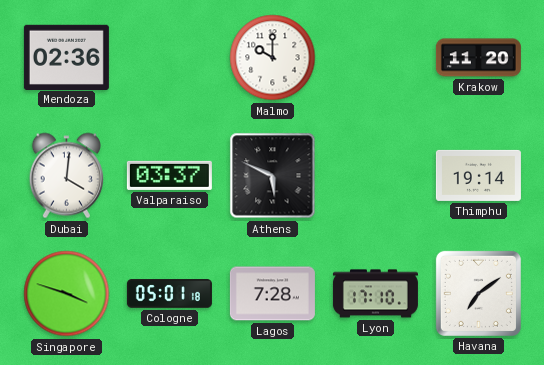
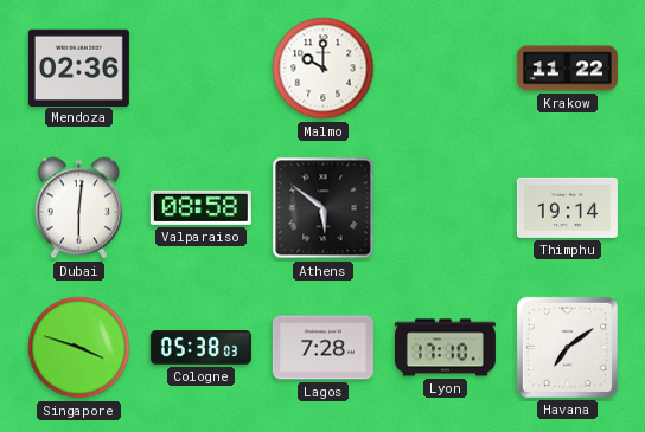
Krakow: 11:20 -> 11:22 (567, 69)
Dubai: 4:01 -> 6:01 (78, 208)
Valparaiso: 03:37 -> 08:58 (200, 207)
Athens: 5:49 -> 5:51 (324, 208)
Cologne: 05:01 -> 05:38 (200, 348)
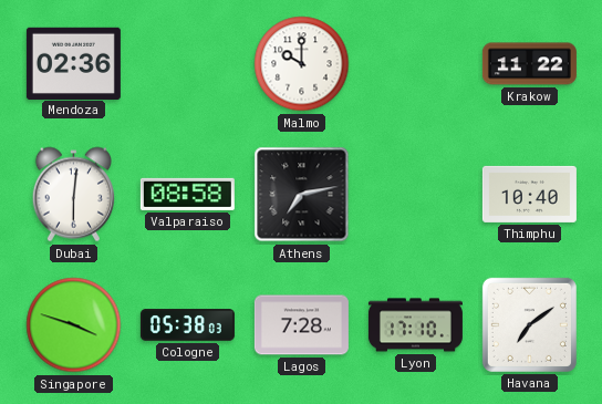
Athens: 5:51 -> 7:13 (302, 195)
Thimphu: 19:14 -> 10:40 (529, 194)
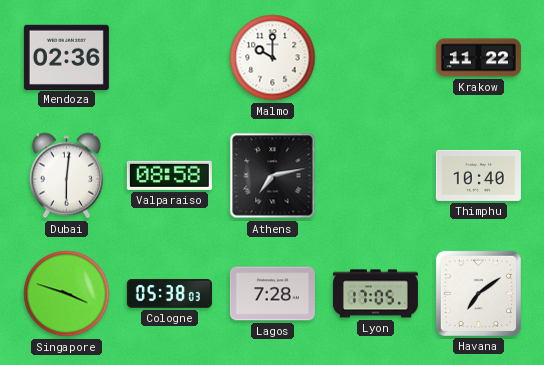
Lyon: 17:10 -> 17:05 (375, 294)
